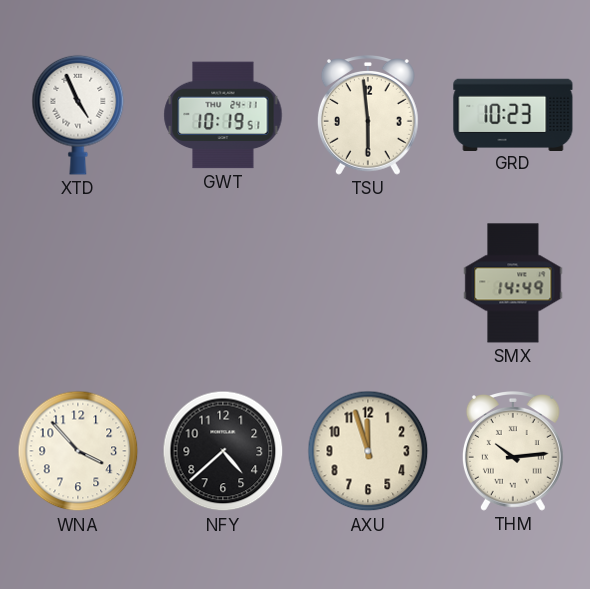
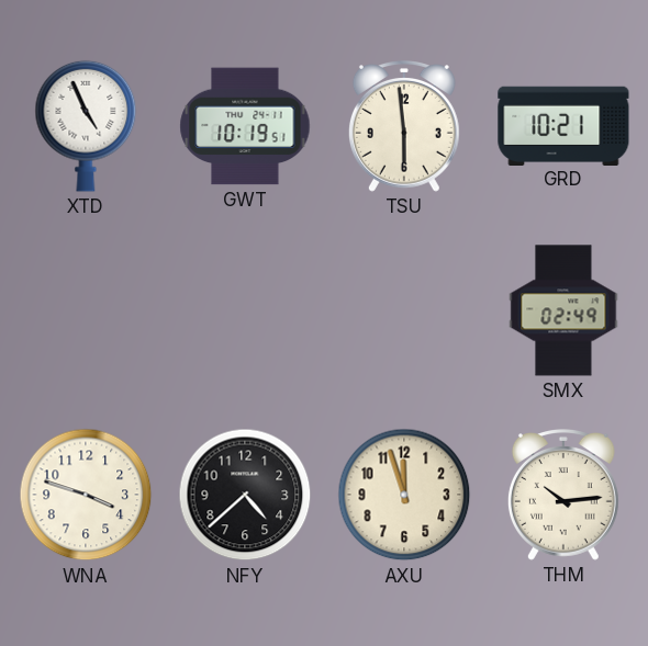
GRD: 10:23 -> 10:21 (563, 125)
SMX: 14:49 -> 02:49 (563, 310)
WNA: 3:53 -> 3:48 (86, 495)
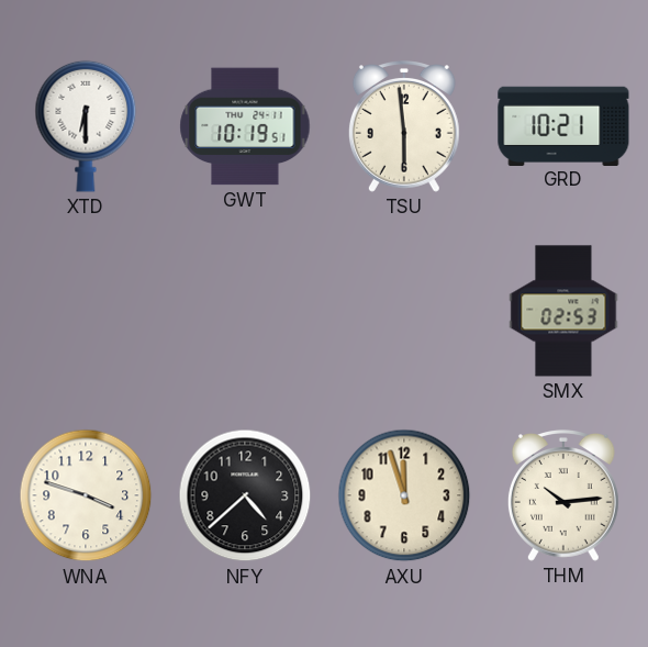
XTD: 4:56 -> 6:30 (86, 126)
SMX: 02:49 -> 02:53 (563, 311)
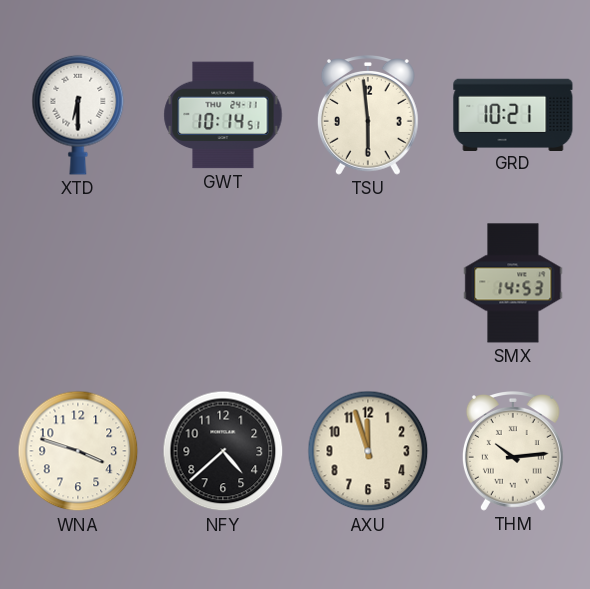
GWT: 10:19 -> 10:14 (223, 115)
SMX: 02:53 -> 14:53 (513, 283)
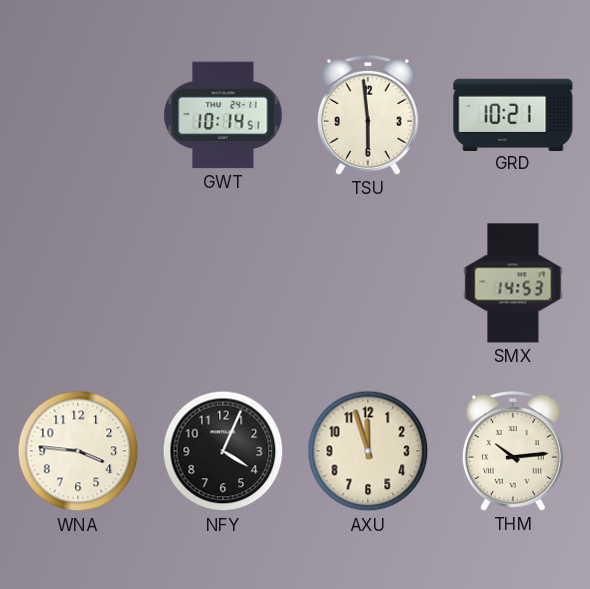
XTD: 6:30 -> none (78, 115)
WNA: 3:48 -> 3:46 (78, 451)
NFY: 4:38 -> 4:04 (223, 451)
